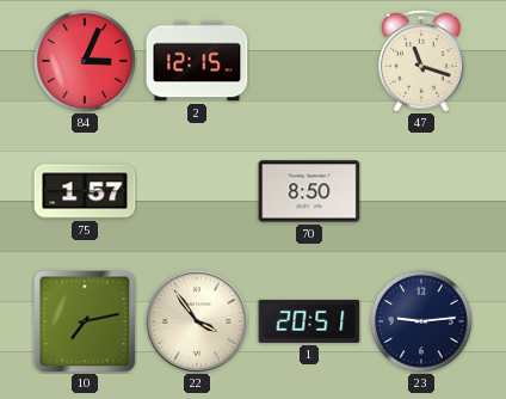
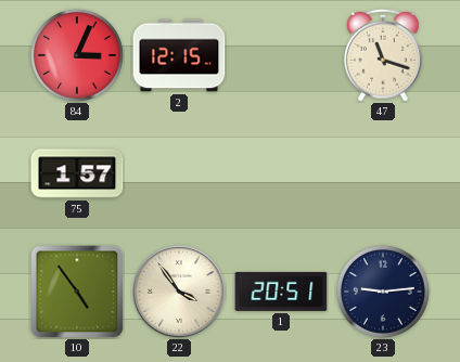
70: 8:50 -> none (309, 191)
10: 7:13 -> 4:54 (77, 292)
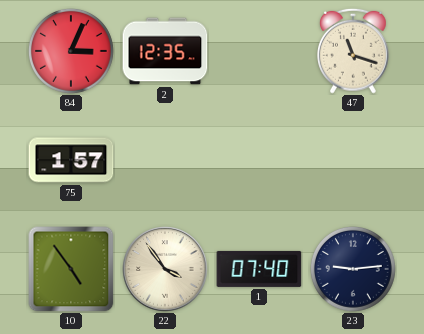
2: 12:15 -> 12:35 (165, 51)
1: 20:51 -> 07:40 (259, 269)
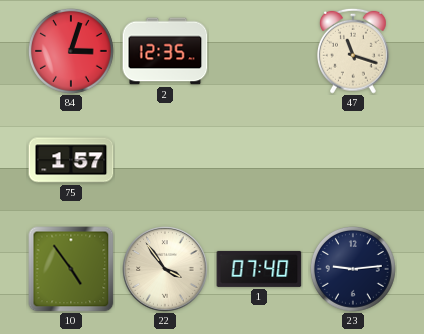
84: 3:04 -> 3:03 (72, 52)
